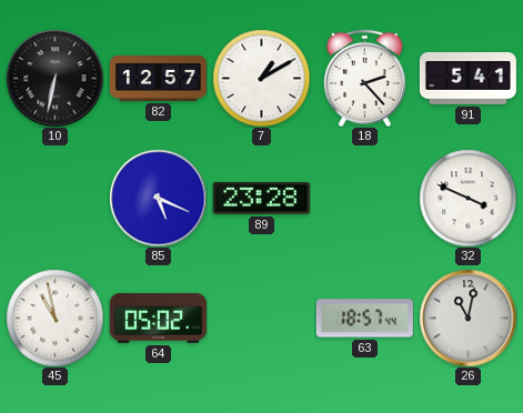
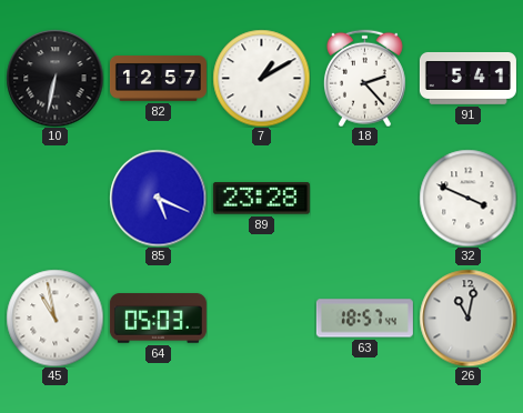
64: 05:02 -> 05:03 (158, 319)
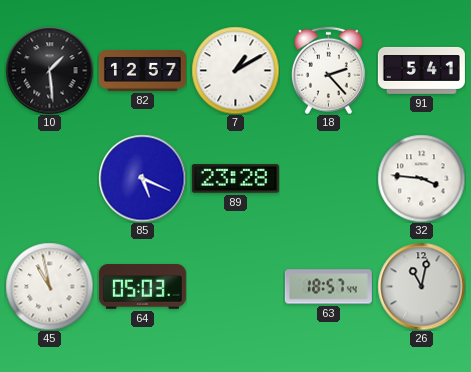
10: 6:32 -> 1:29 (49, 70)
32: 3:49 -> 3:46 (421, 178)
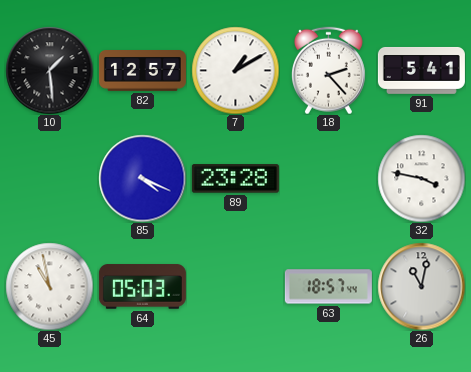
85: 5:19 -> 4:19 (142, 178)
32: 3:46 -> 3:47 (421, 178)
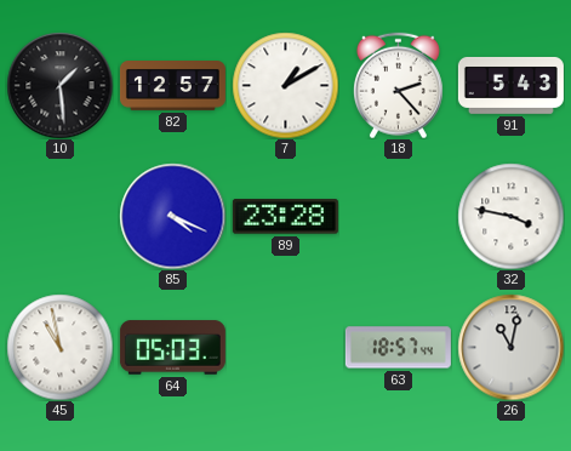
91: 5:41 -> 5:43 (510, 85)
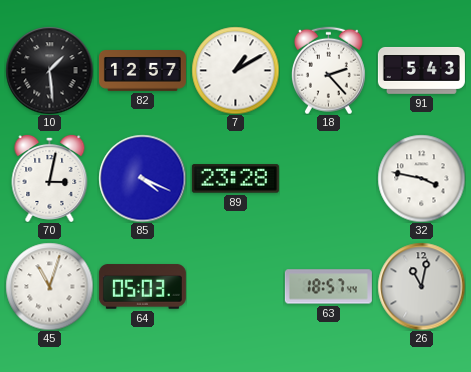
70: none -> 3:02 (50, 178)
45: 10:58 -> 11:03 (49, 286)
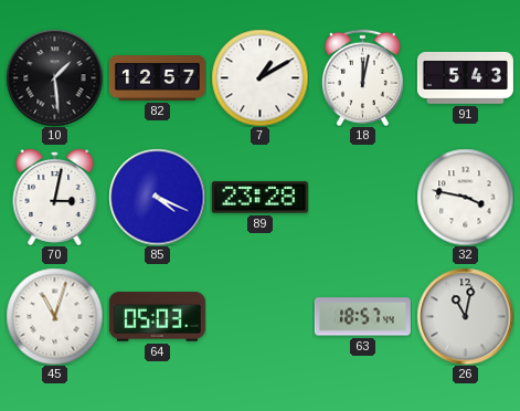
18: 2:23 -> 12:02 (362, 77)
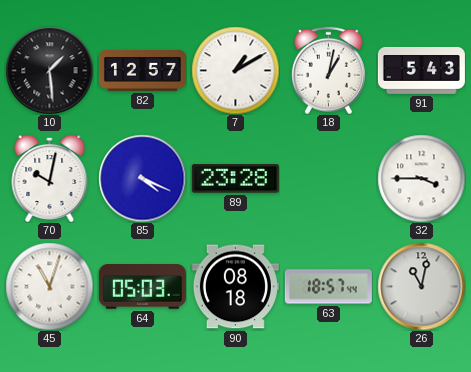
18: 12:02 -> 1:02 (328, 70)
70: 3:02 -> 10:02 (50, 178)
32: 3:47 -> 3:45 (421, 178)
90: none -> 08:18 (235, 287)
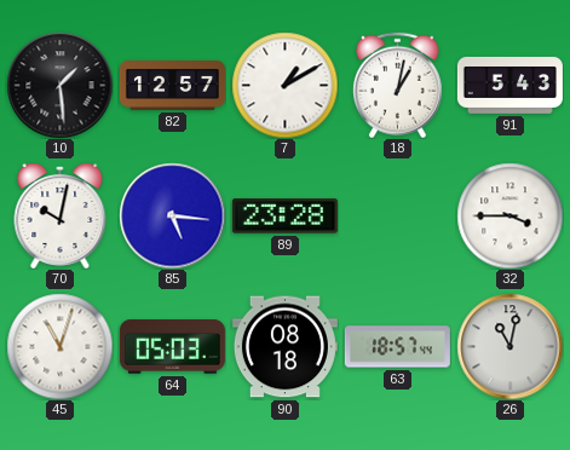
85: 4:19 -> 5:16 (172, 215)
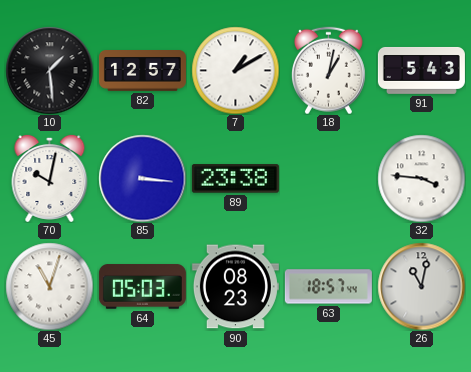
85: 5:16 -> 3:16 (142, 178)
89: 23:28 -> 23:38 (235, 179)
32: 3:45 -> 3:46 (421, 178)
90: 08:18 -> 08:23 (235, 287)
